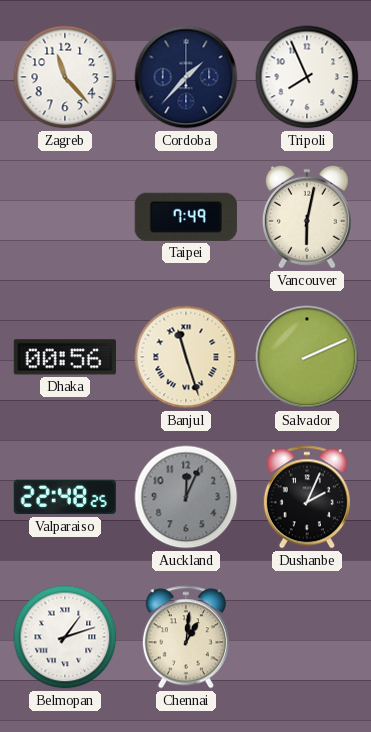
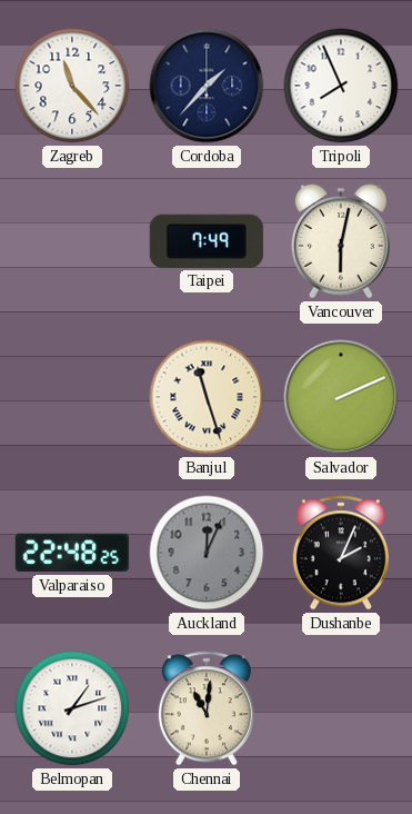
Dhaka: 00:56 -> none (65, 357)
Chennai: 1:01 -> 11:01 (207, 708)
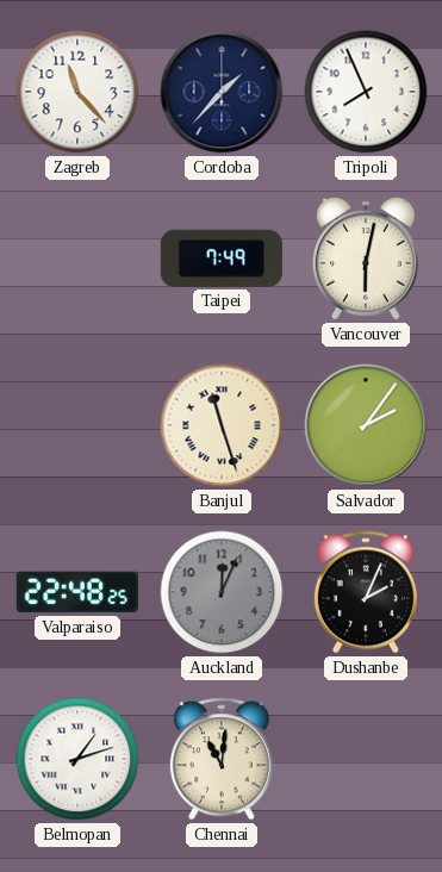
Salvador: 2:11 -> 2:06 (366, 425)
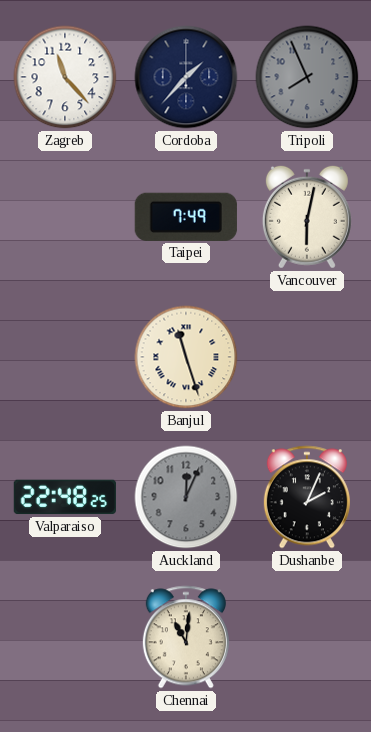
Tripoli dial: white -> grey (307, 77)
Salvador: 2:06 -> none (366, 425)
Belmopan: 1:12 -> none (77, 759)
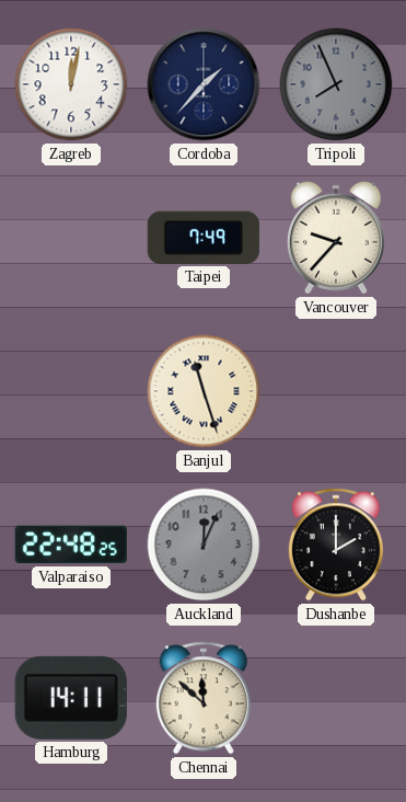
Zagreb: 11:23 -> 12:02 (71, 84)
Vancouver: 6:02 -> 9:37 (336, 238)
Dushanbe: 2:04 -> 2:00 (336, 545)
Hamburg: none -> 14:11 (71, 698)
Chennai: 11:01 -> 11:52 (204, 698)
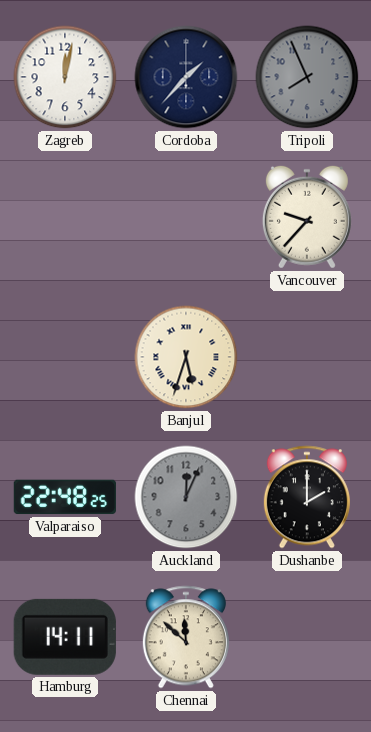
Taipei: 7:49 -> none (204, 238)
Banjul: 11:27 -> 5:33 (186, 357)
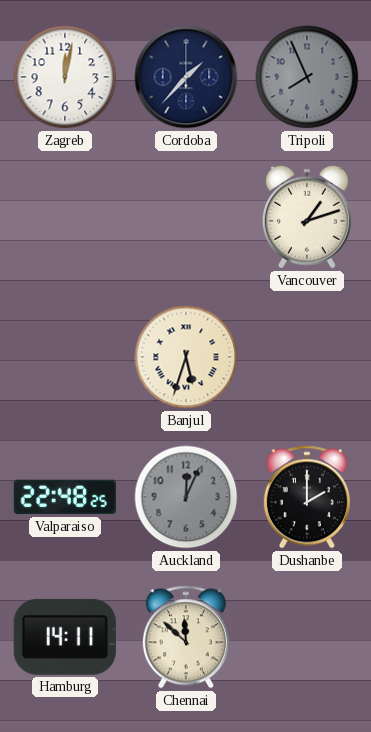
Vancouver: 9:37 -> 1:12 (307, 217)
